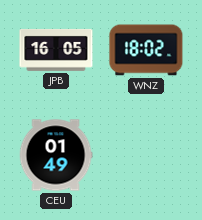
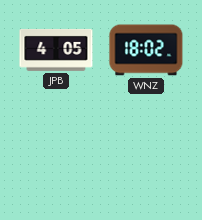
JPB: 16:05 -> 4:05 (56, 50)
CEU: 01:49 -> none (56, 155)
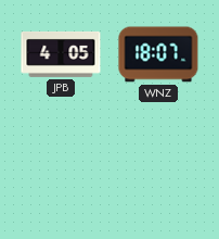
WNZ: 18:02 -> 18:07 (158, 54)
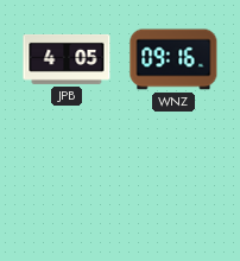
WNZ: 18:07 -> 09:16 (173, 59)
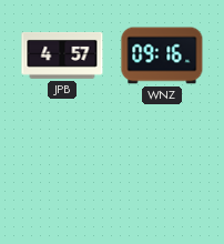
JPB: 4:05 -> 4:57 (62, 55)
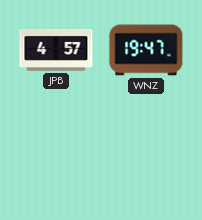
WNZ: 09:16 -> 19:47 (146, 50)
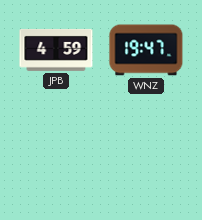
JPB: 4:57 -> 4:59 (56, 50)
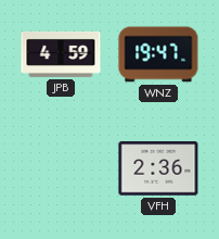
VFH: none -> 2:36 (158, 168)
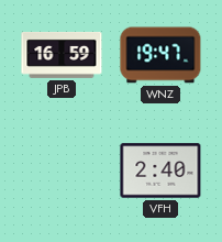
JPB: 4:59 -> 16:59 (62, 55)
VFH: 2:36 -> 2:40 (160, 170)
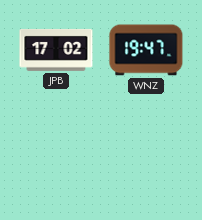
JPB: 16:59 -> 17:02 (56, 50)
VFH: 2:40 -> none (160, 170)
